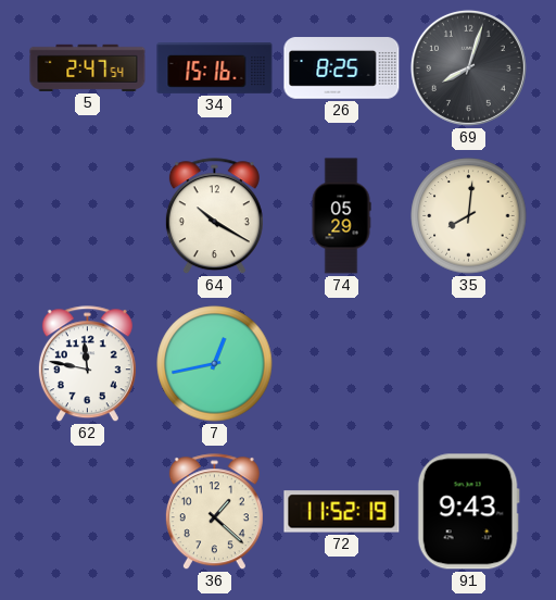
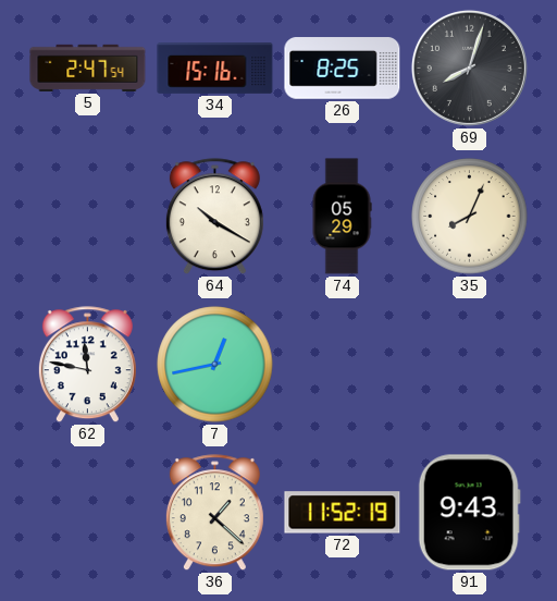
35: 8:01 -> 8:04 (470, 217)
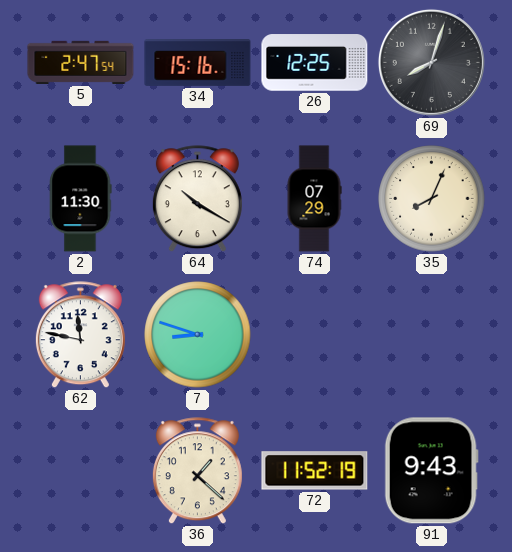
26: 8:25 -> 12:25 (315, 63)
2: none -> 11:30 (81, 199)
74: 05:29 -> 07:29 (314, 199)
7: 12:43 -> 8:48 (198, 335)
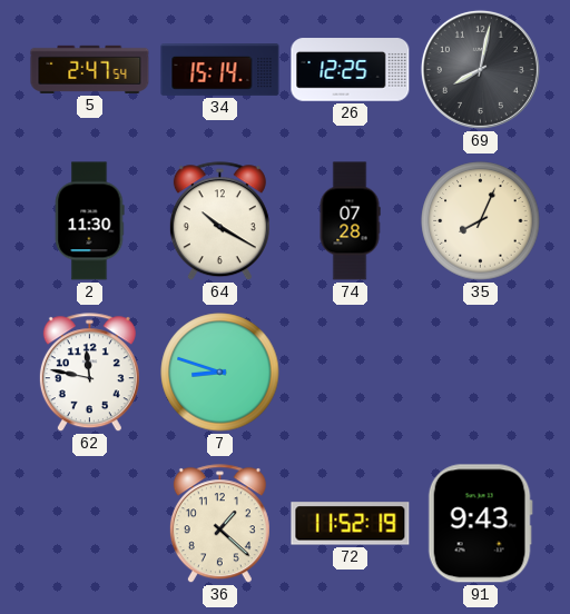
34: 15:16 -> 15:14 (220, 70)
69: 8:03 -> 8:02 (480, 69)
74: 07:29 -> 07:28 (350, 221)
